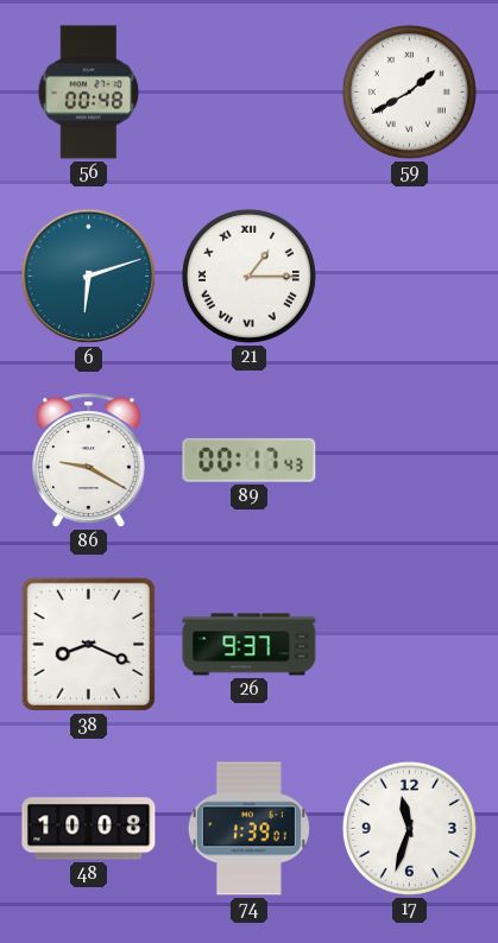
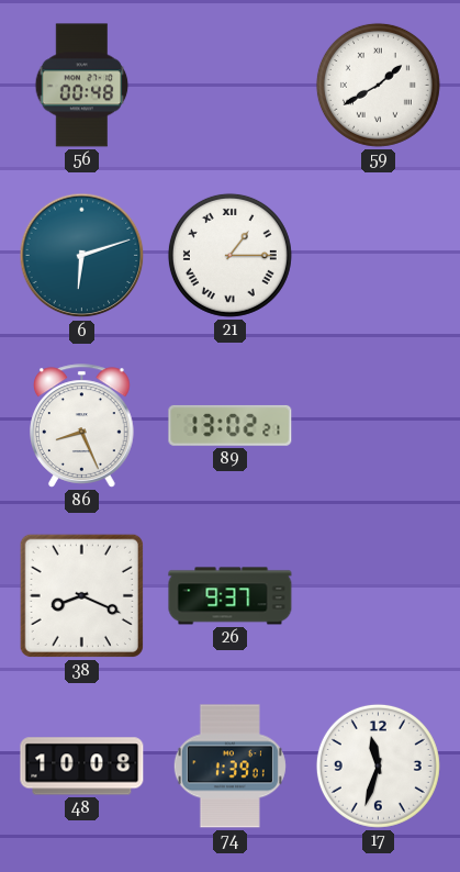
86: 9:20 -> 8:26 (82, 426)
89: 00:17 -> 13:02 (231, 425)
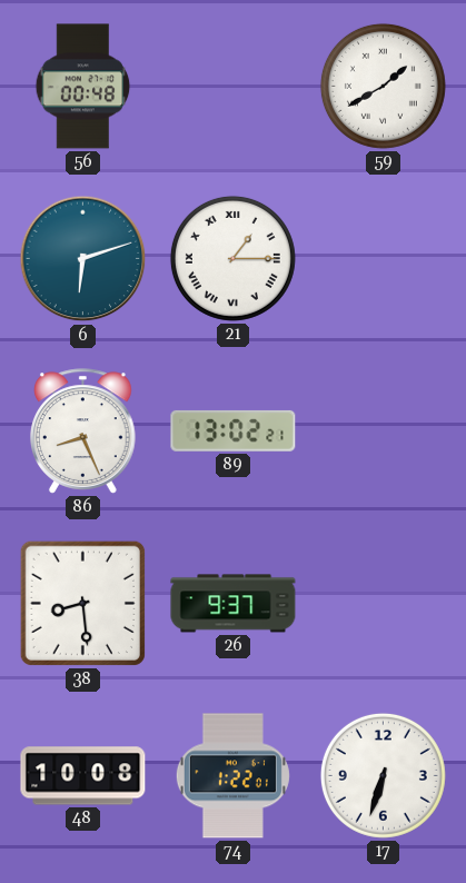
38: 8:19 -> 8:29 (82, 603)
74: 1:39 -> 1:22 (232, 776)
17: 11:33 -> 6:33 (383, 775)
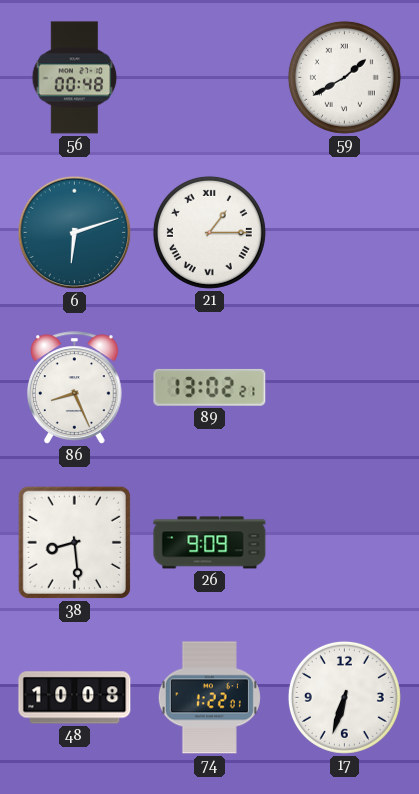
26: 9:37 -> 9:09 (210, 543)
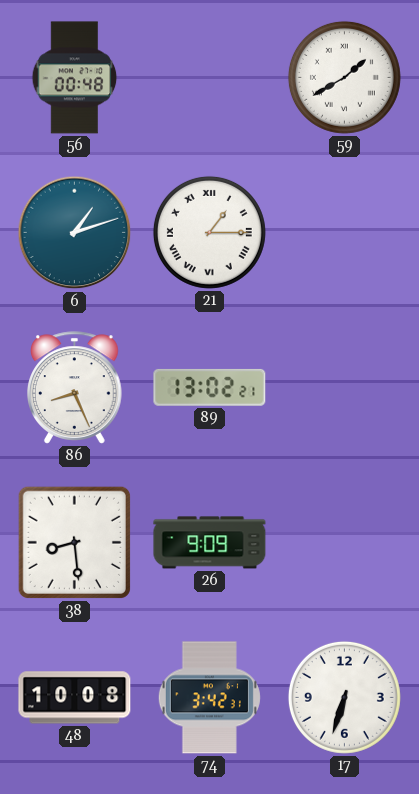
6: 6:12 -> 1:12 (75, 233)
74: 1:22 -> 3:42 (209, 698)
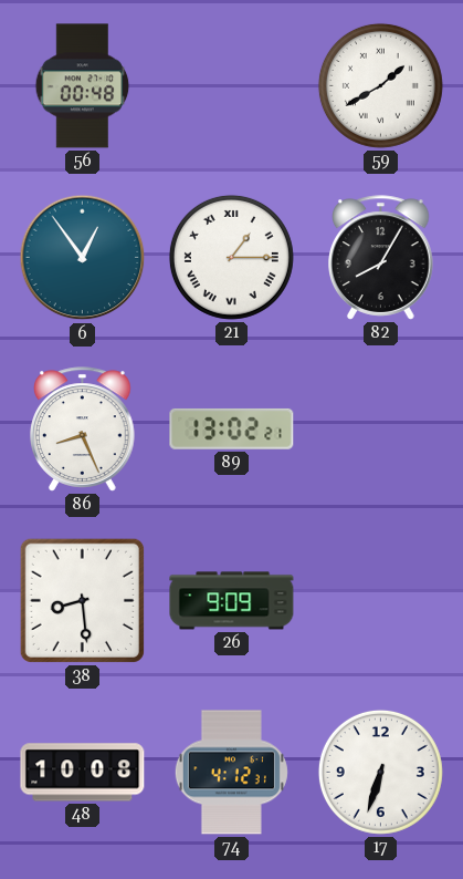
6: 1:12 -> 12:54 (83, 258)
82: none -> 8:05 (381, 258)
74: 3:42 -> 4:12 (231, 773)
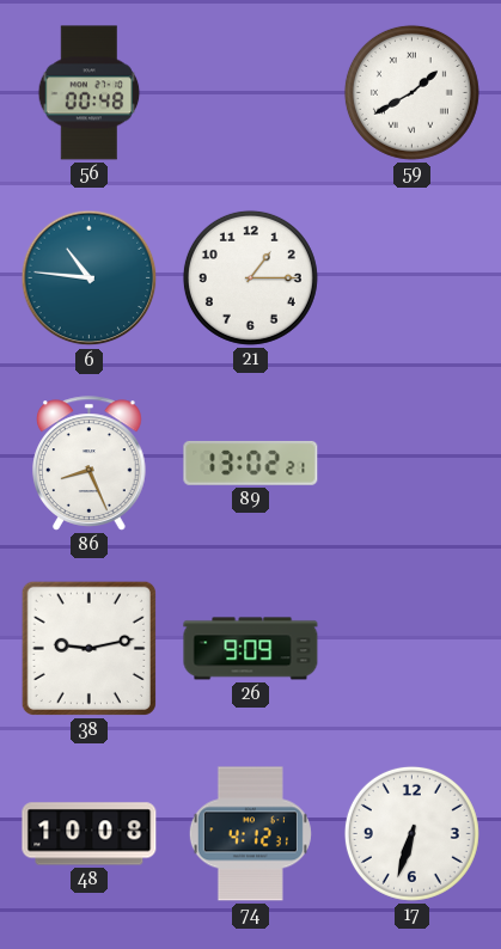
6: 12:54 -> 10:46 (90, 278)
21 numerals: Roman -> Arabic (250, 277)
82: 8:05 -> none (381, 258)
38: 8:29 -> 9:13 (88, 648)
